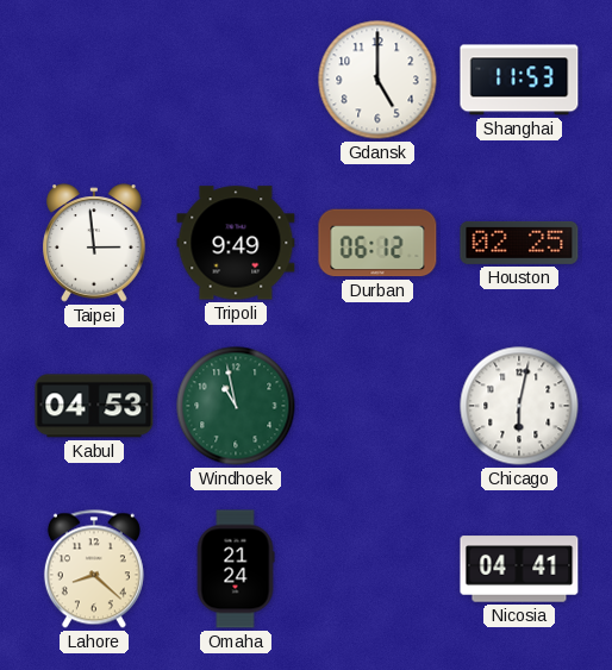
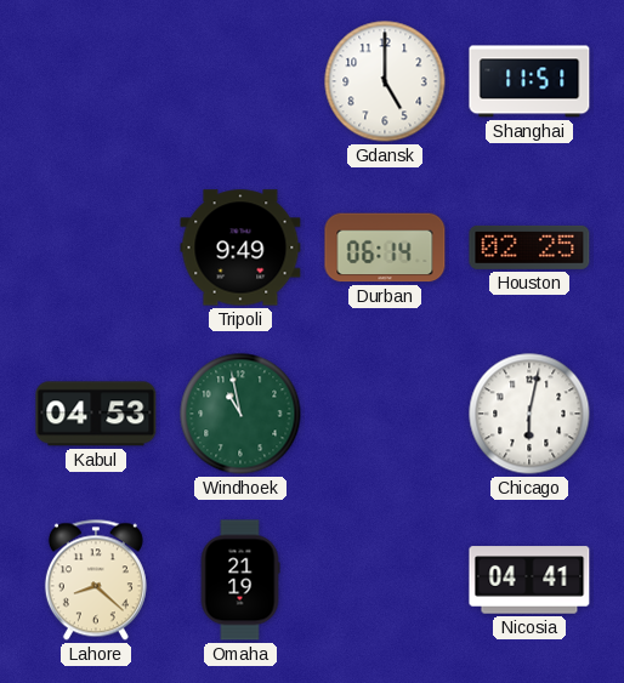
Shanghai: 11:53 -> 11:51 (529, 81)
Taipei: 2:59 -> none (94, 243)
Durban: 06:12 -> 06:14 (385, 247)
Omaha: 21:24 -> 21:19 (240, 580)
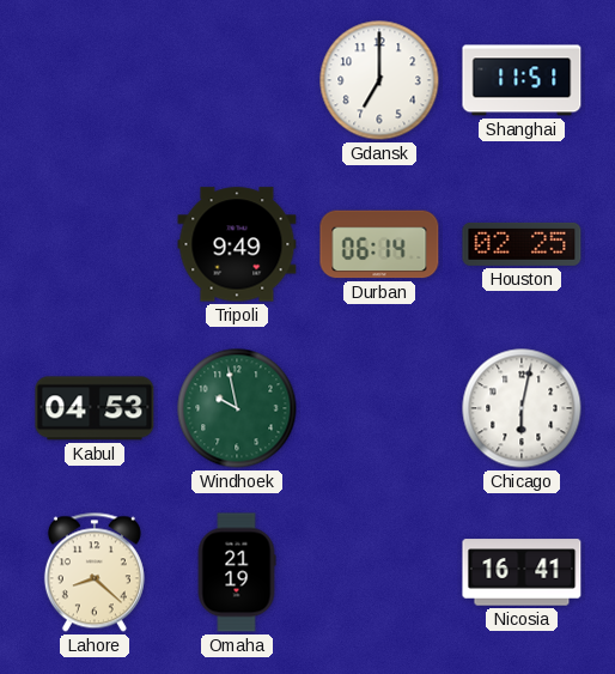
Gdansk: 5:00 -> 7:00 (379, 80)
Windhoek: 10:58 -> 9:58 (237, 408)
Nicosia: 04:41 -> 16:41 (522, 572)
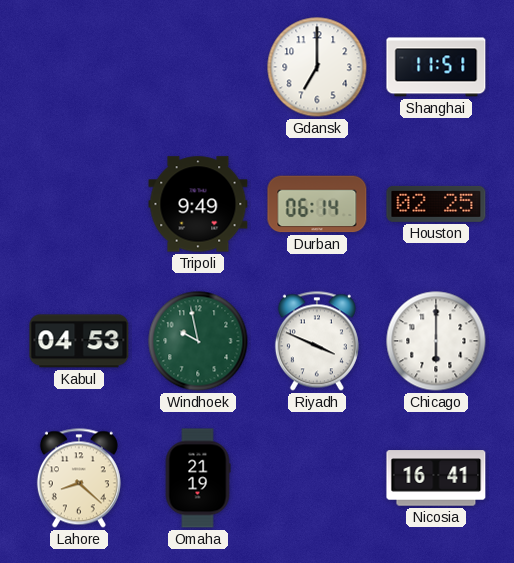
Riyadh: none -> 3:49 (317, 341)
Chicago: 6:02 -> 6:00 (436, 341)
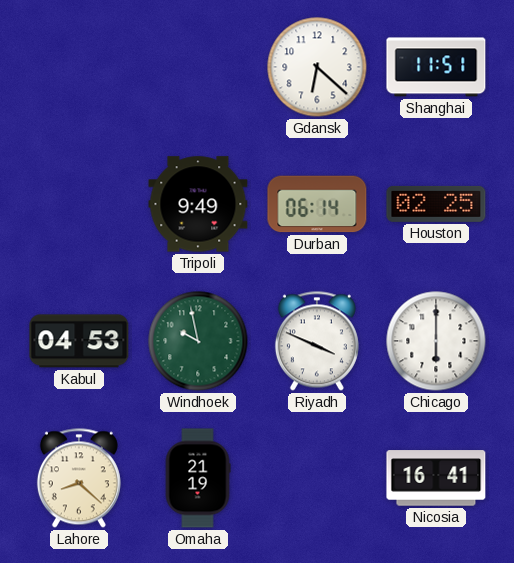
Gdansk: 7:00 -> 6:22 (317, 67)
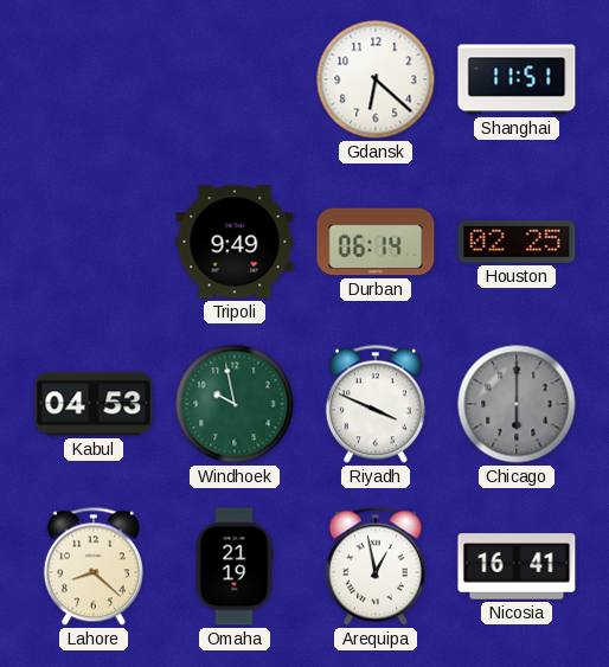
Chicago dial: white -> grey (517, 404)
Arequipa: none -> 12:58 (376, 566)
